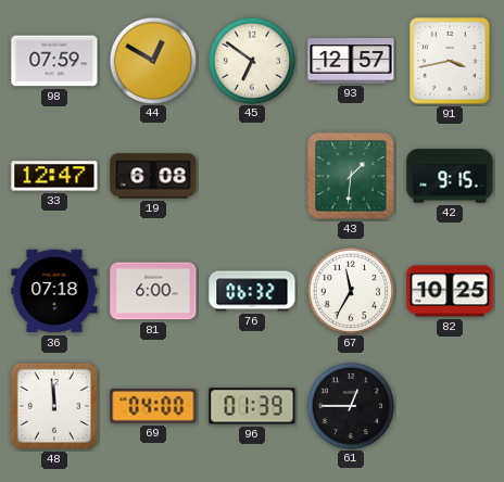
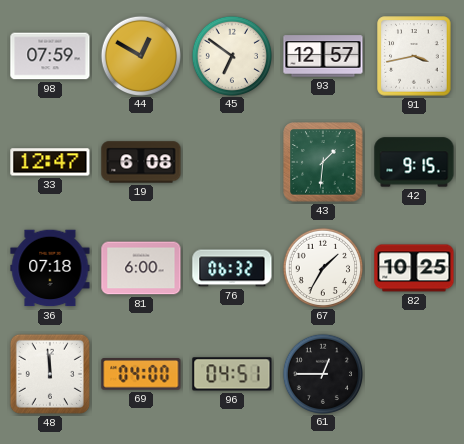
67: 11:35 -> 1:35 (322, 267)
96: 01:39 -> 04:51 (232, 374)
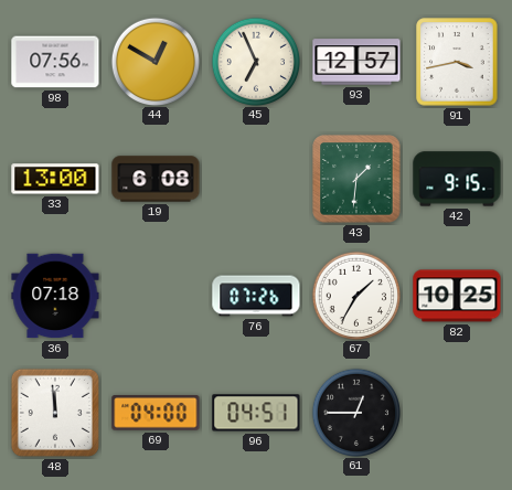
98: 07:59 -> 07:56 (55, 62)
45: 6:51 -> 6:56 (255, 61)
33: 12:47 -> 13:00 (55, 179)
81: 6:00 -> none (141, 268)
76: 06:32 -> 07:26 (256, 296)
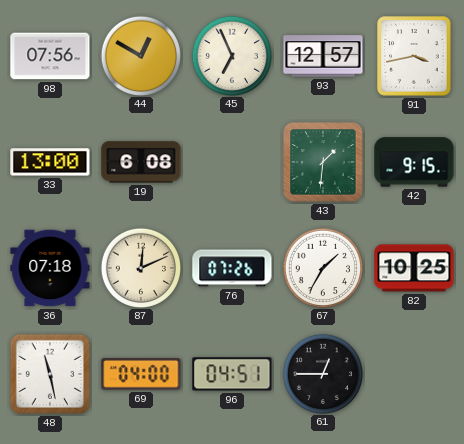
87: none -> 12:11 (140, 267)
48: 11:59 -> 11:28 (50, 374)
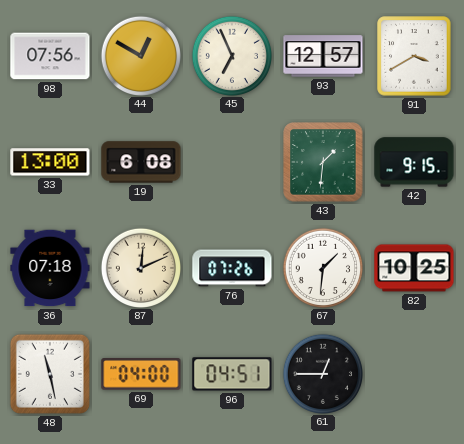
91: 3:43 -> 3:40 (414, 56)
67: 1:35 -> 1:31 (322, 267)
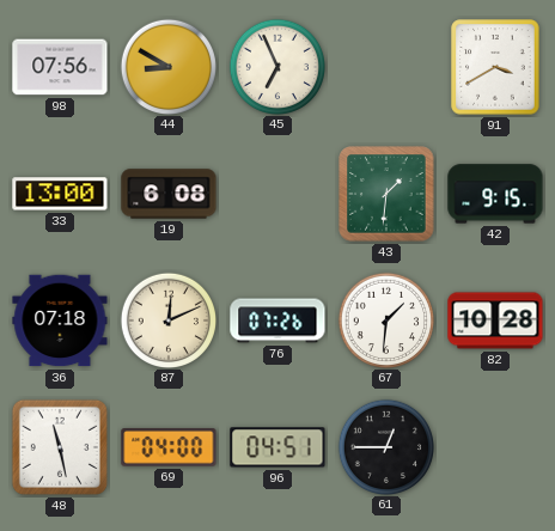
44: 12:50 -> 8:50 (167, 66)
93: 12:57 -> none (323, 56)
82: 10:25 -> 10:28 (495, 321)
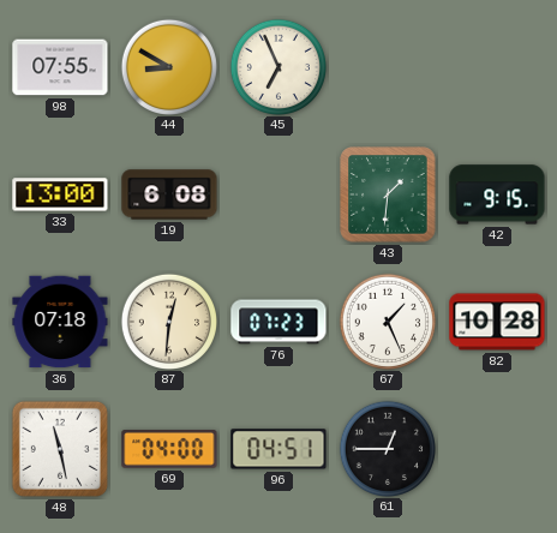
98: 07:56 -> 07:55 (60, 67)
91: 3:40 -> none (495, 67)
87: 12:11 -> 12:31 (168, 321)
76: 07:26 -> 07:23 (278, 322)
67: 1:31 -> 1:26 (387, 321)
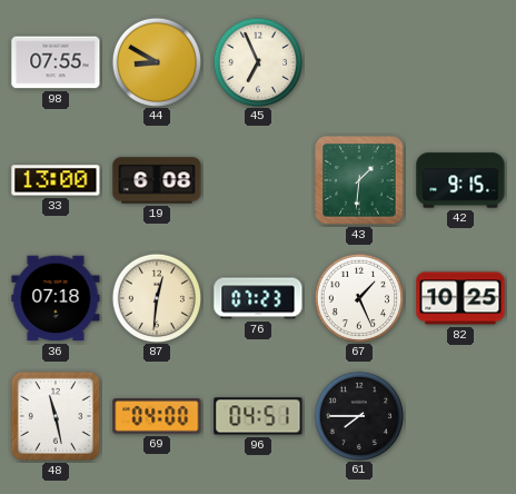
82: 10:28 -> 10:25 (460, 298)
61: 12:45 -> 7:45 (358, 415)
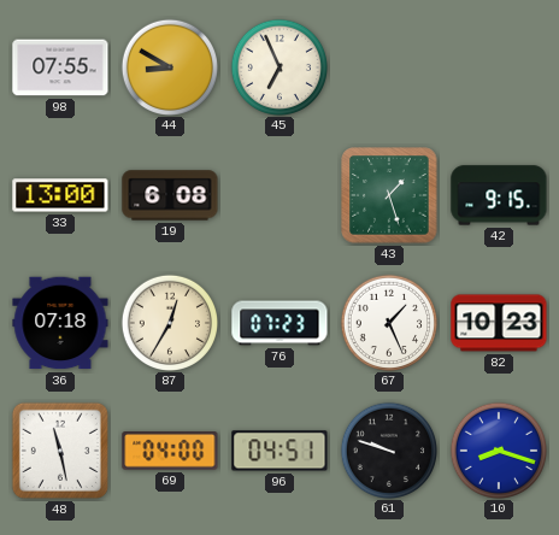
43: 1:31 -> 1:27 (389, 195)
87: 12:31 -> 12:35 (169, 322)
82: 10:25 -> 10:23 (499, 323)
61: 7:45 -> 9:48 (388, 449)
10: none -> 8:18 (498, 449)
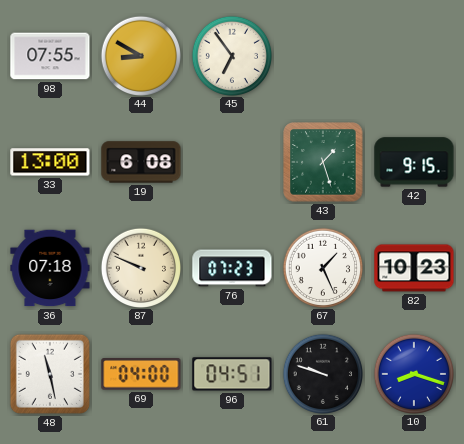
45: 6:56 -> 6:54 (231, 55)
87: 12:35 -> 9:49 (140, 267)
